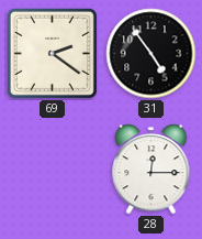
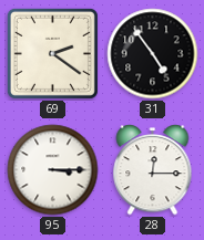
95: none -> 3:15 (53, 170)
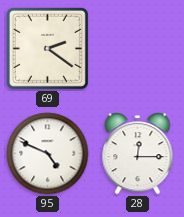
31: 4:54 -> none (153, 54)
95: 3:15 -> 4:49 (48, 154)
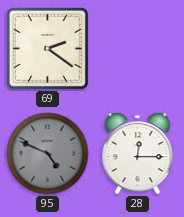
95 dial: white -> grey (48, 154)
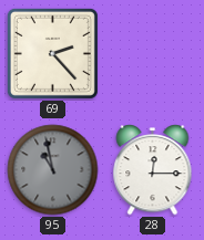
69: 2:21 -> 2:23 (52, 53)
95: 4:49 -> 10:58 (53, 170)
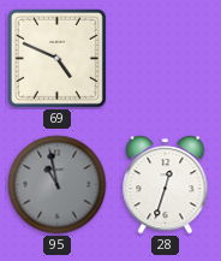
69: 2:23 -> 4:49 (56, 58)
28: 12:15 -> 12:33 (166, 185)
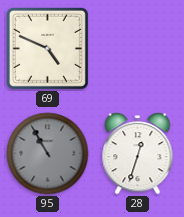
95: 10:58 -> 10:55 (48, 154)
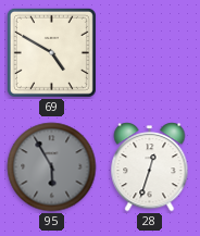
69: 4:49 -> 4:50 (51, 52)
95: 10:55 -> 5:55 (52, 167)
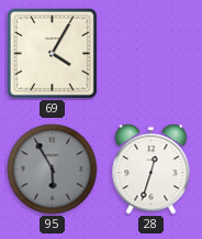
69: 4:50 -> 4:05 (52, 53)
